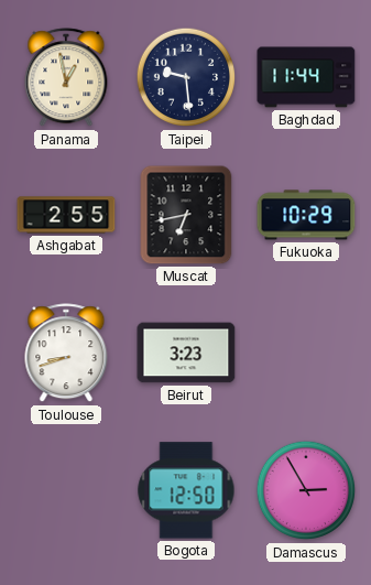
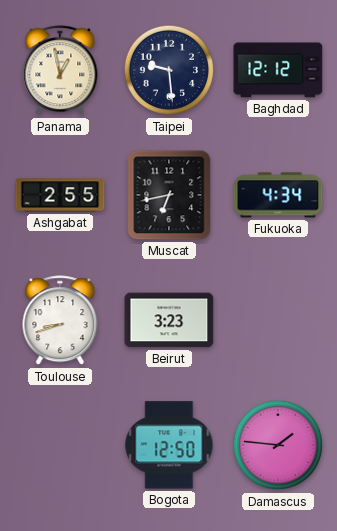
Baghdad: 11:44 -> 12:12 (278, 70)
Fukuoka: 10:29 -> 4:34 (278, 195)
Damascus: 2:55 -> 1:46 (278, 445)
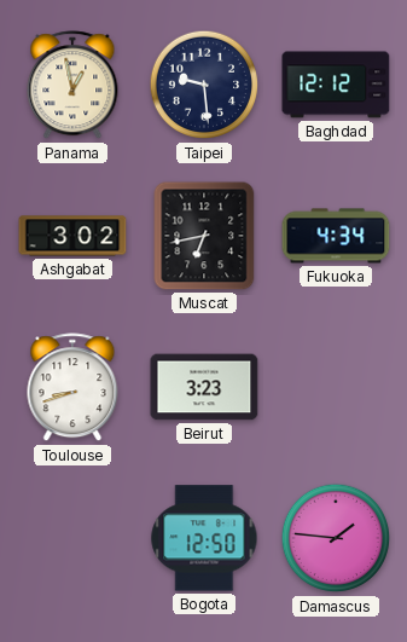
Ashgabat: 2:55 -> 3:02 (72, 236)
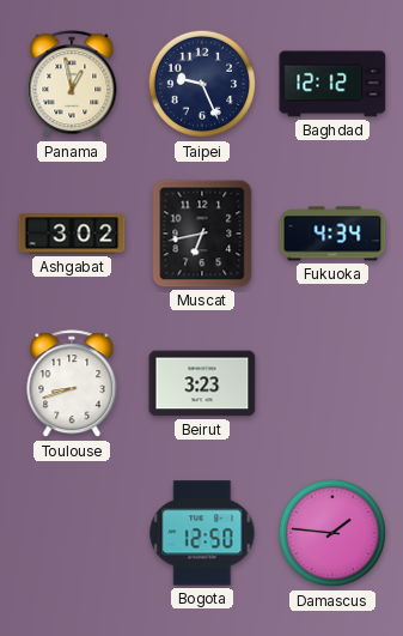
Taipei: 9:29 -> 9:26 (202, 84)
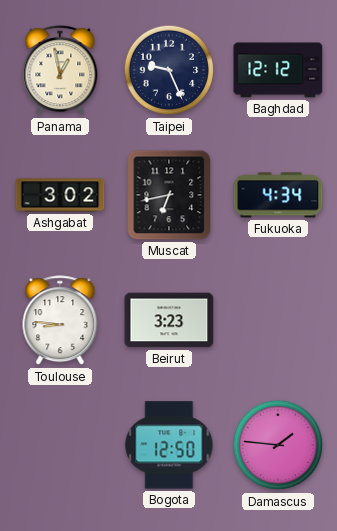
Toulouse: 8:42 -> 8:46 (60, 321)
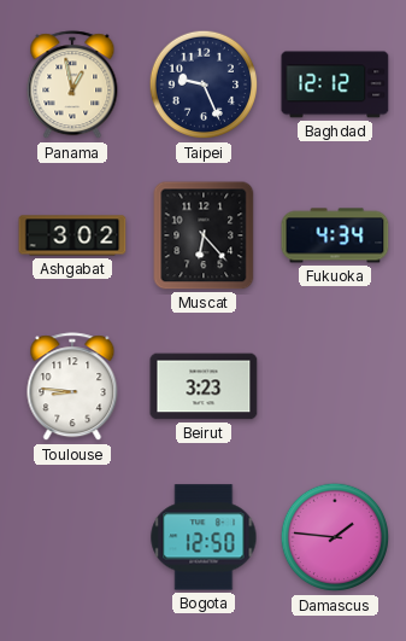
Muscat: 6:43 -> 6:23 (204, 235)
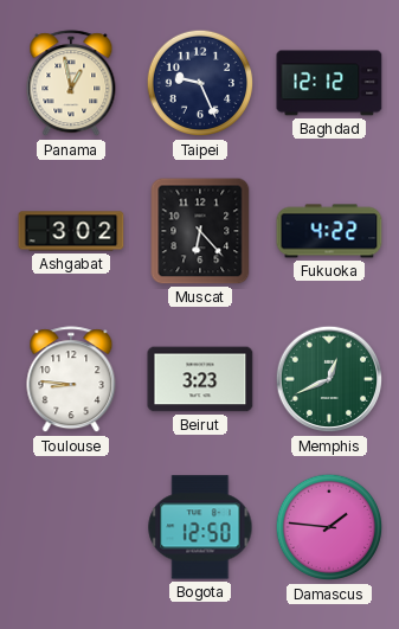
Fukuoka: 4:34 -> 4:22 (329, 231)
Memphis: none -> 12:41 (329, 379)
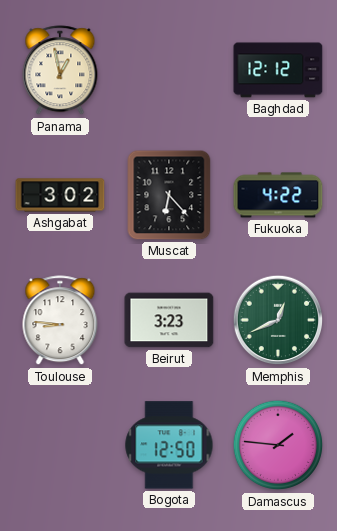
Taipei: 9:26 -> none (200, 83)
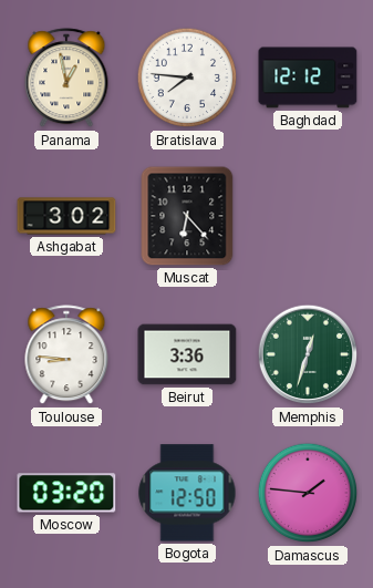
Bratislava: none -> 7:46 (187, 78)
Fukuoka: 4:22 -> none (278, 195)
Beirut: 3:23 -> 3:36 (187, 354)
Memphis: 12:41 -> 12:33 (308, 354)
Moscow: none -> 03:20 (66, 493)
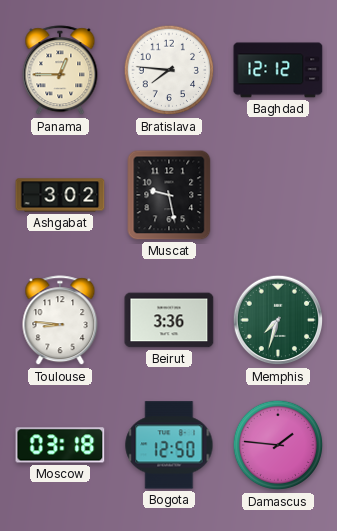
Panama: 12:58 -> 12:45 (60, 71)
Muscat: 6:23 -> 9:28 (169, 195)
Memphis: 12:33 -> 7:33 (278, 320)
Moscow: 03:20 -> 03:18 (60, 445)
